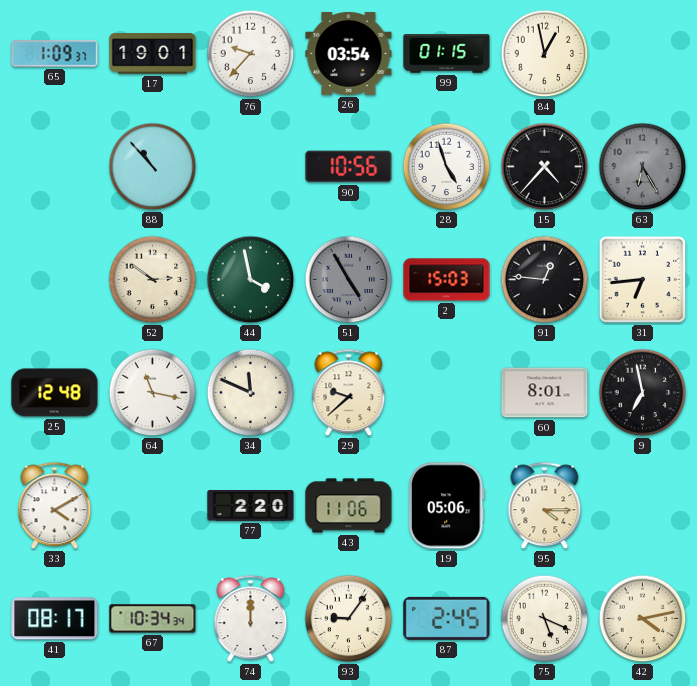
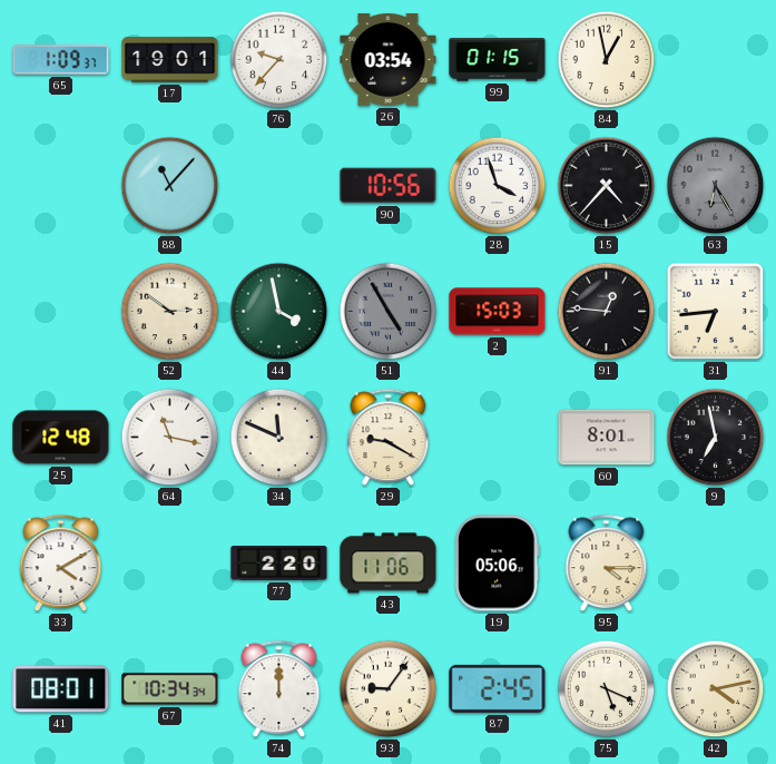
88: 10:53 -> 11:07 (170, 186)
28: 4:57 -> 3:57 (498, 186)
29: 9:38 -> 9:20 (389, 438)
41: 08:17 -> 08:01 (61, 689)
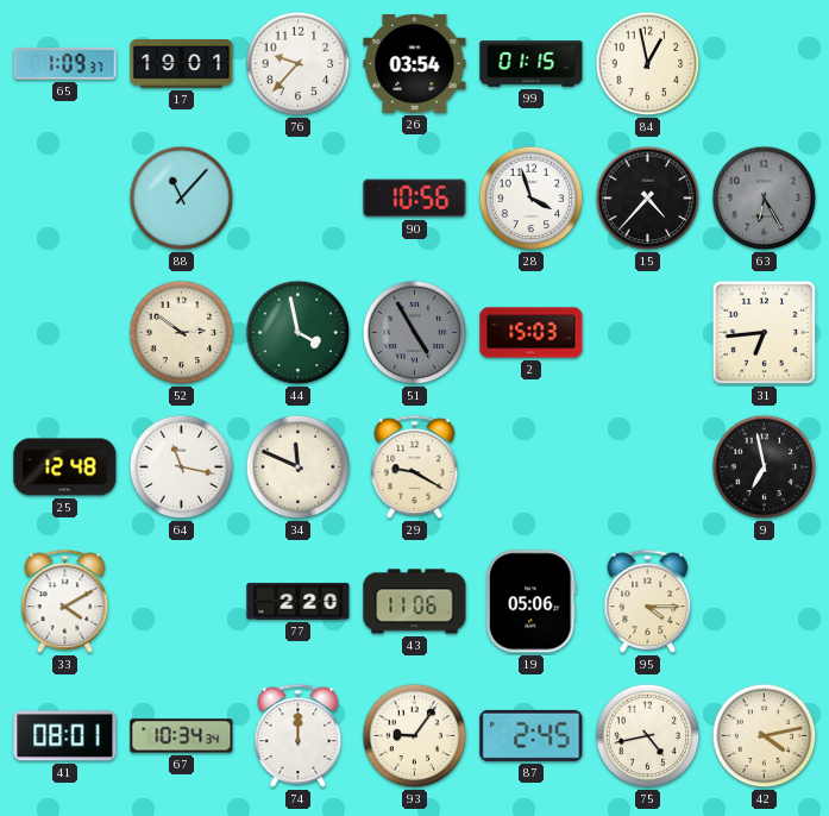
91: 12:46 -> none (607, 312)
60: 8:01 -> none (607, 438)
75: 5:19 -> 4:43 (648, 736)
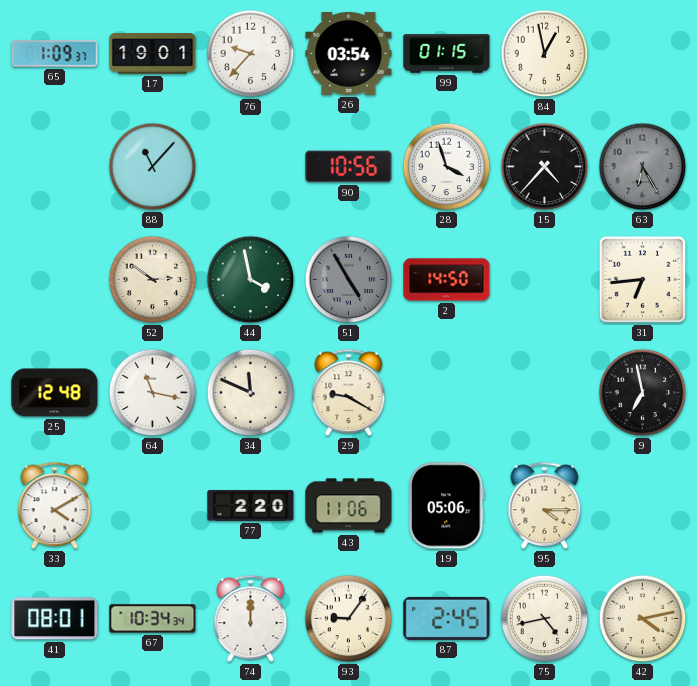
2: 15:03 -> 14:50 (447, 280)
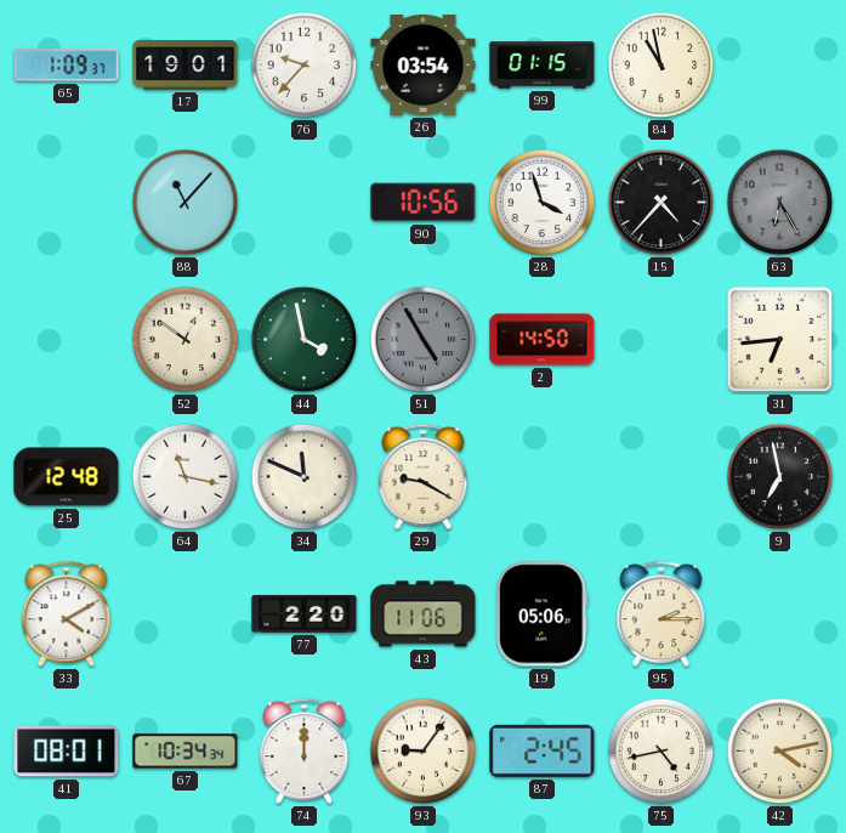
84: 12:58 -> 10:58 (662, 66)
52: 2:51 -> 12:51 (186, 340)
95: 4:15 -> 2:15 (662, 614)
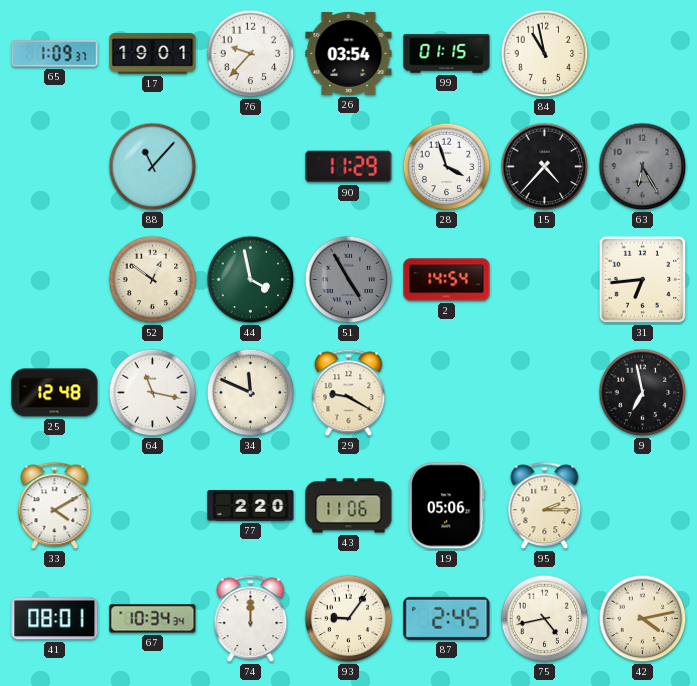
90: 10:56 -> 11:29 (349, 167)
2: 14:50 -> 14:54 (447, 280)
